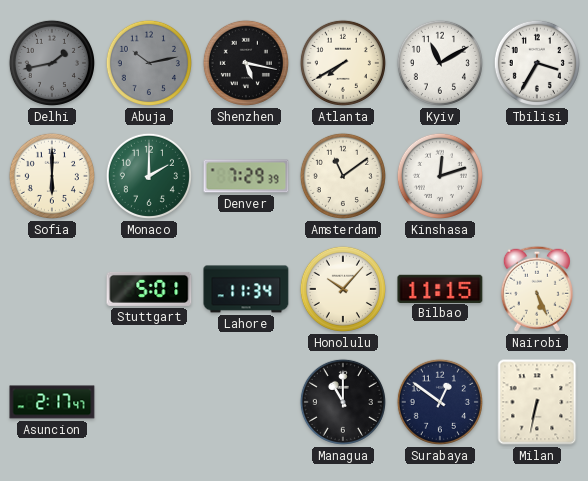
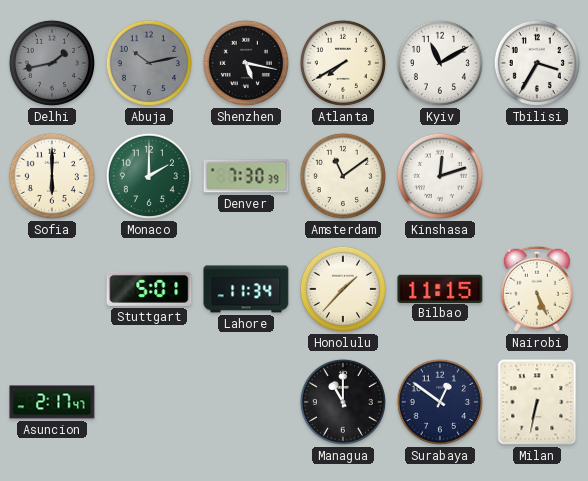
Denver: 7:29 -> 7:30 (246, 176)
Honolulu: 10:07 -> 1:37 (343, 289)
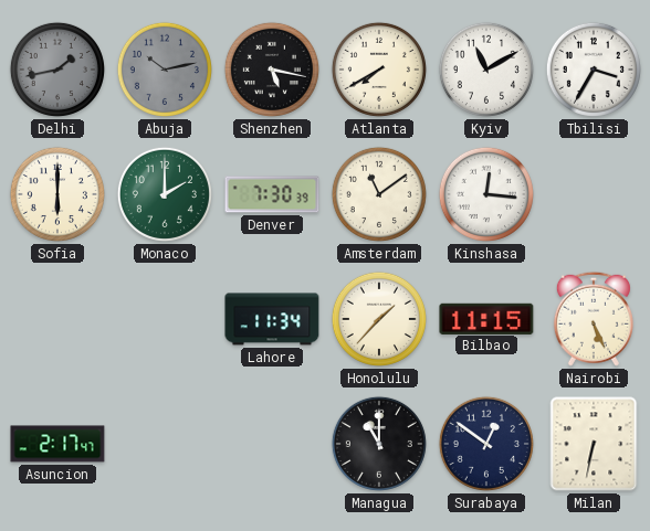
Kinshasa: 12:12 -> 12:16 (486, 194)
Stuttgart: 5:01 -> none (149, 289)
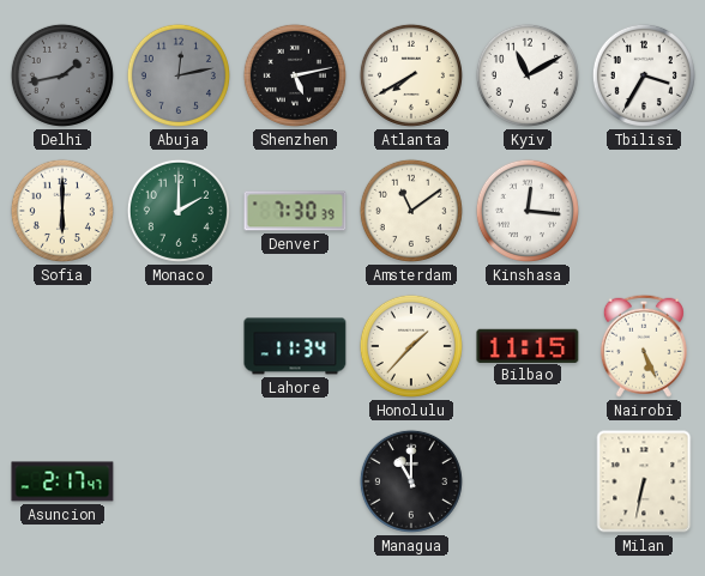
Abuja: 10:13 -> 12:13 (179, 75)
Shenzhen: 5:17 -> 5:13 (295, 75)
Surabaya: 12:51 -> none (486, 444)
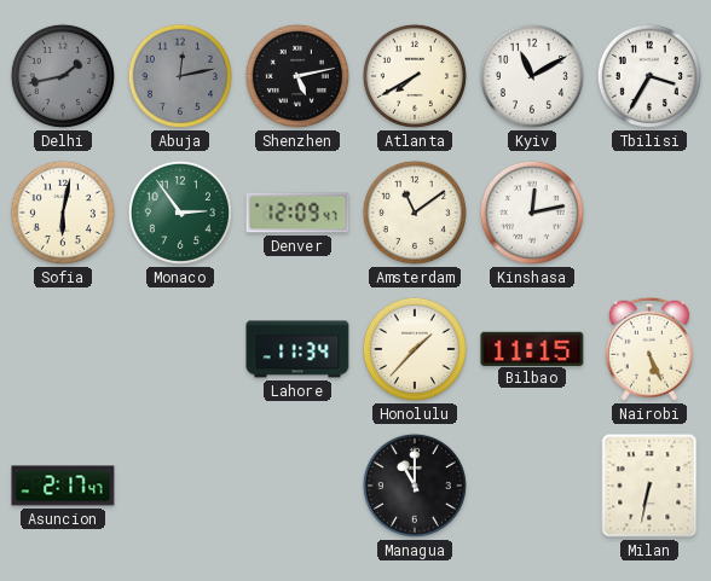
Sofia: 6:00 -> 6:02 (63, 213)
Monaco: 2:00 -> 2:54 (180, 213)
Denver: 7:30 -> 12:09 (297, 213)
Kinshasa: 12:16 -> 12:13 (532, 213)
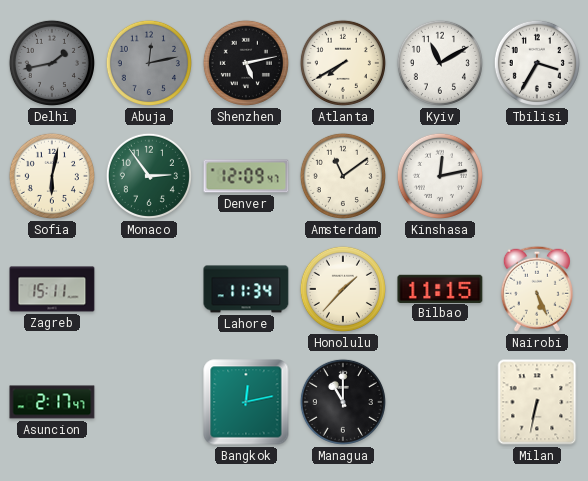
Zagreb: none -> 15:11 (52, 289)
Bangkok: none -> 12:13 (246, 402)
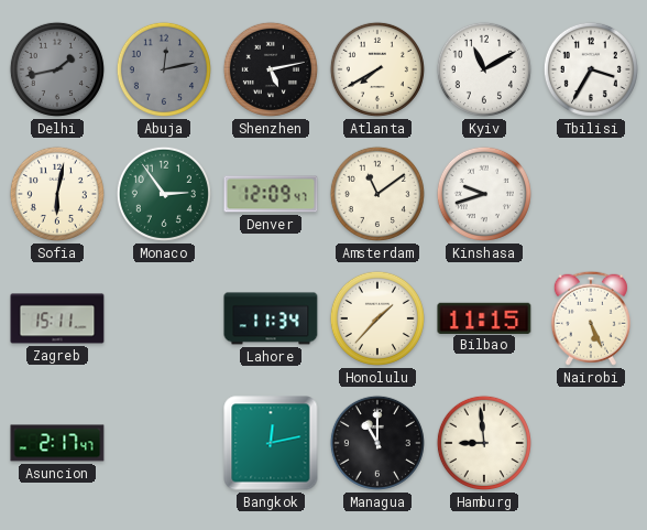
Kinshasa: 12:13 -> 9:42 (484, 194)
Hamburg: none -> 8:59 (484, 443)
Milan: 6:32 -> none (537, 402)
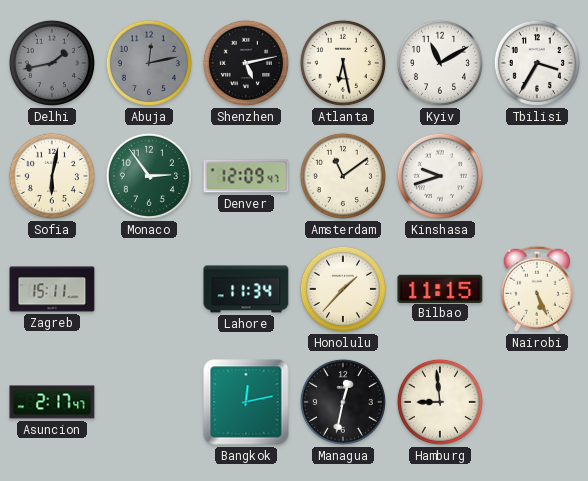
Atlanta: 7:40 -> 6:28 (343, 63)
Managua: 11:00 -> 12:32 (343, 402)
